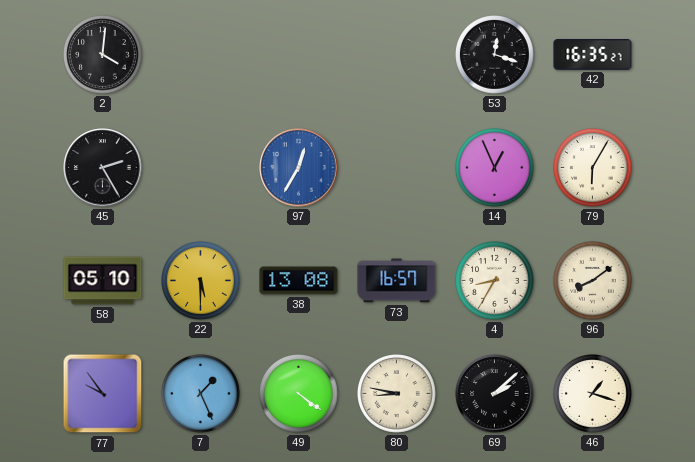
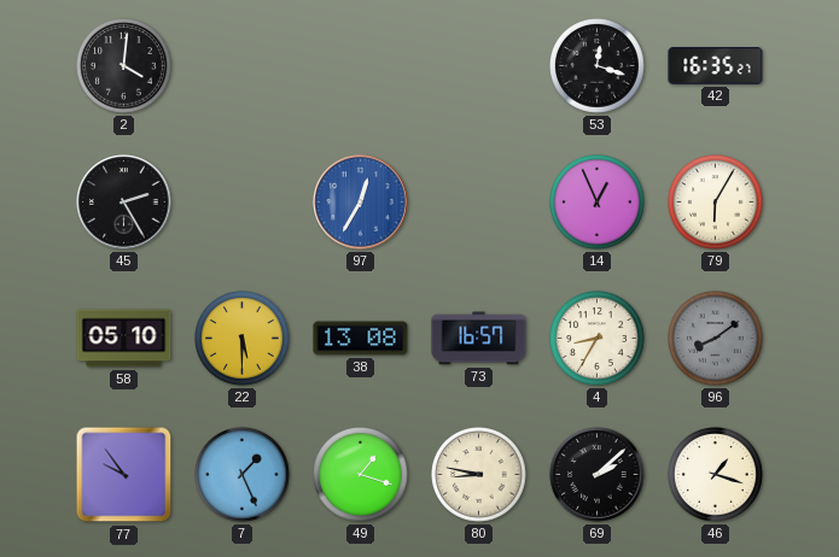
96 dial: cream -> grey (716, 339)
49: 4:21 -> 1:18 (361, 475)
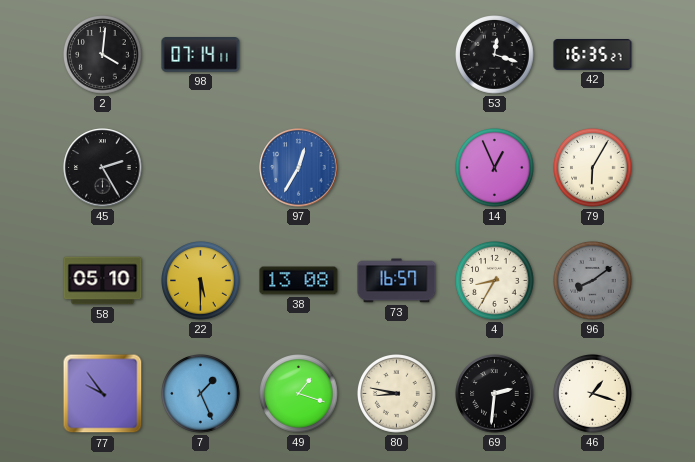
98: none -> 07:14 (201, 55)
69: 2:08 -> 2:31 (495, 394)
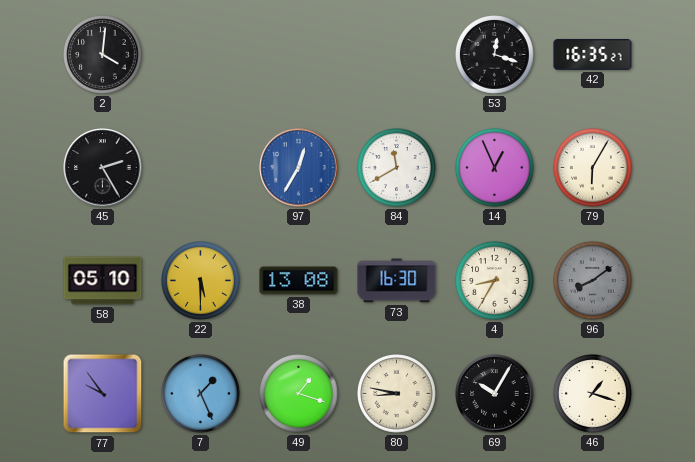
98: 07:14 -> none (201, 55)
84: none -> 11:40 (397, 168)
73: 16:57 -> 16:30 (397, 281)
69: 2:31 -> 10:05 (495, 394)
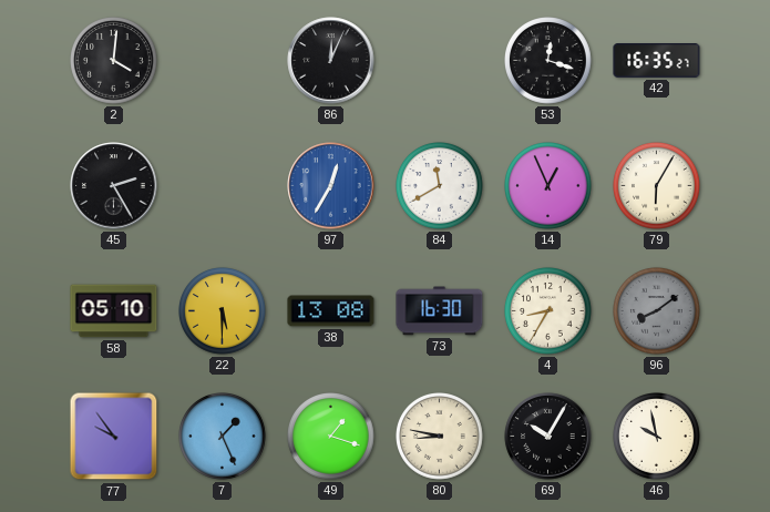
86: none -> 12:04 (331, 61)
46: 1:18 -> 9:58 (657, 437)
